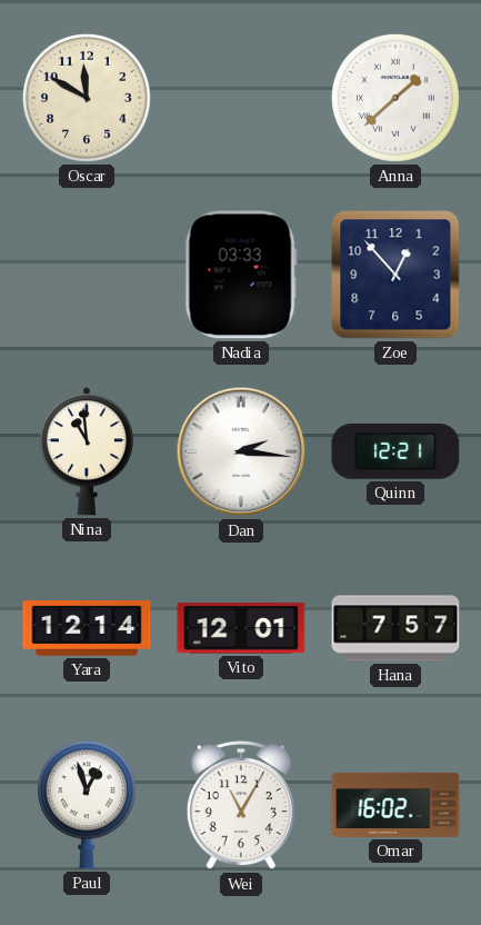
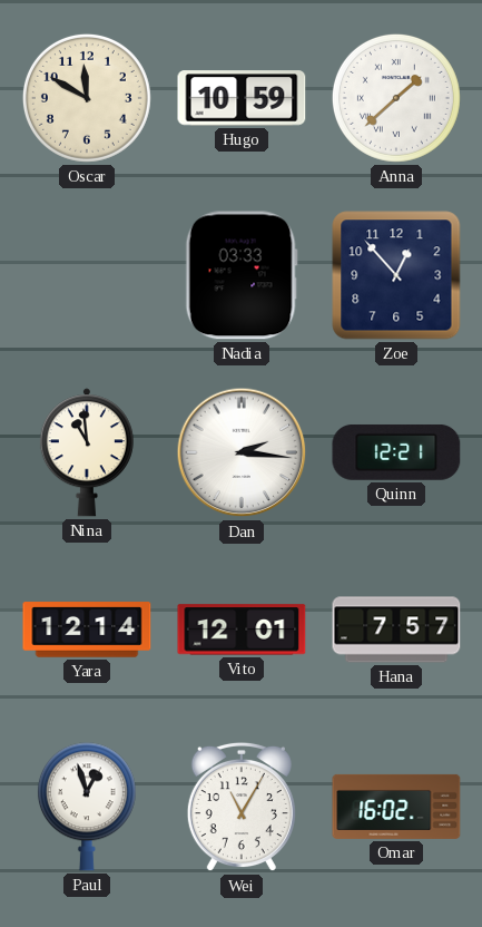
Hugo: none -> 10:59 (242, 98)
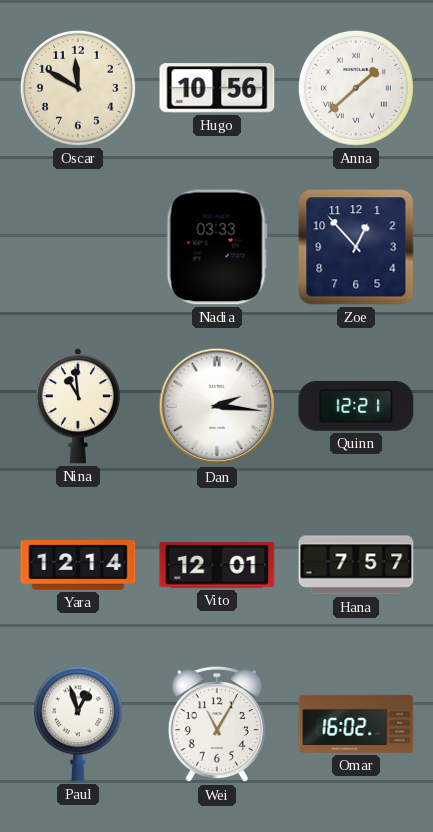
Hugo: 10:59 -> 10:56 (217, 88)
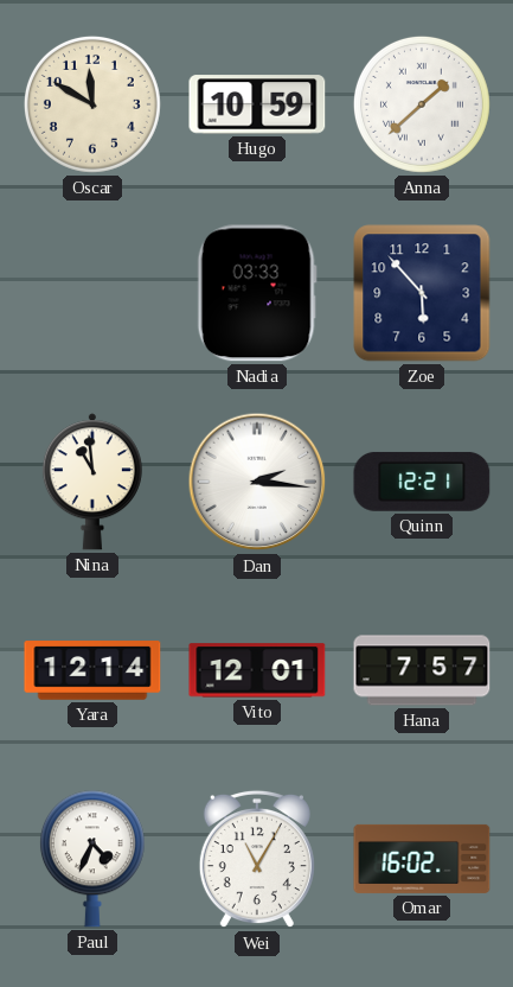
Hugo: 10:56 -> 10:59 (257, 104)
Zoe: 12:53 -> 5:53 (422, 293)
Paul: 12:57 -> 4:34 (92, 859)
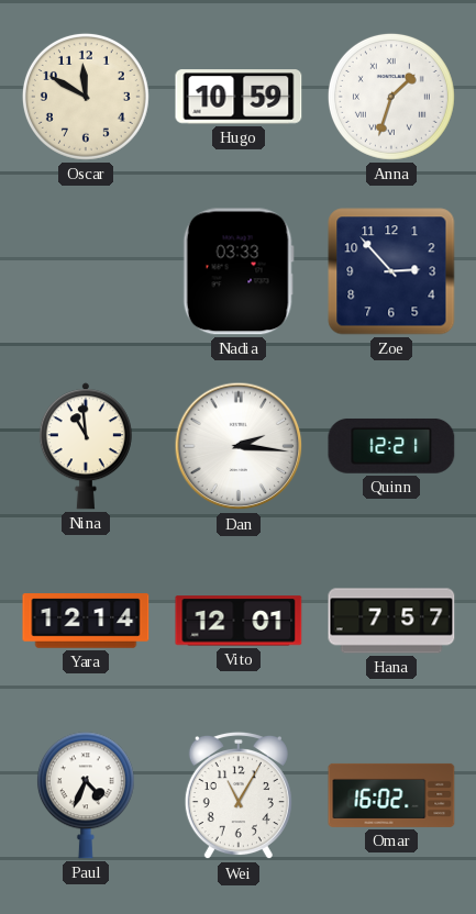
Anna: 1:38 -> 1:33 (391, 97)
Zoe: 5:53 -> 2:53 (391, 271)
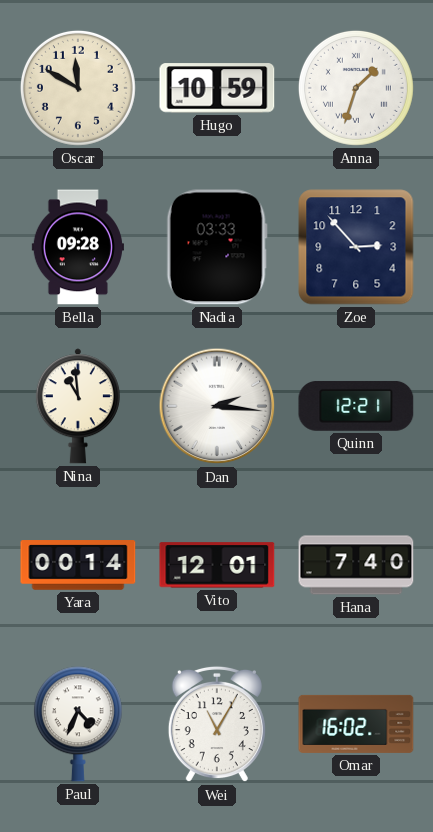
Bella: none -> 09:28 (78, 247)
Yara: 12:14 -> 00:14 (78, 565)
Hana: 7:57 -> 7:40 (356, 565)
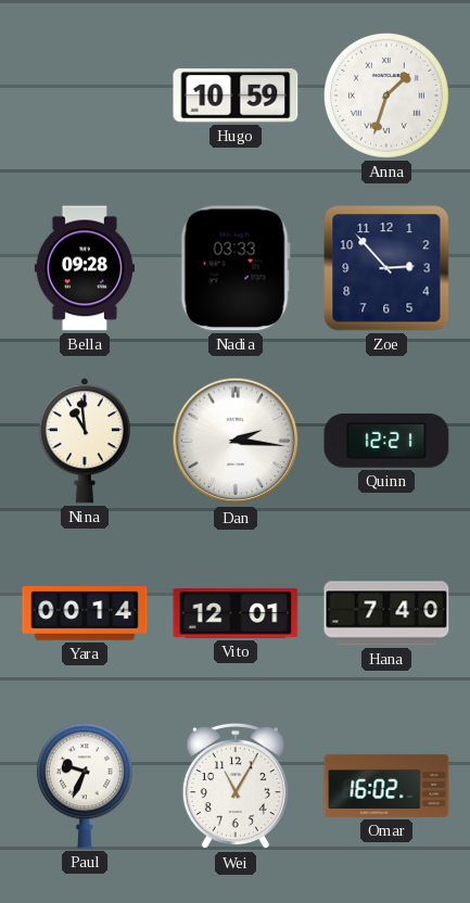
Oscar: 11:50 -> none (78, 88)
Paul: 4:34 -> 9:34 (85, 786)
